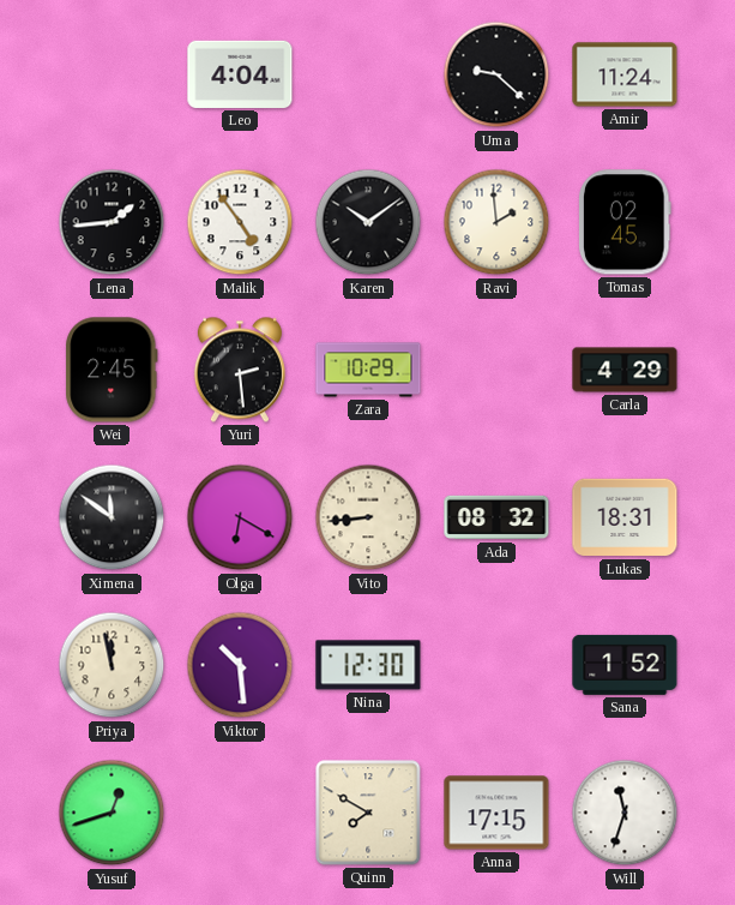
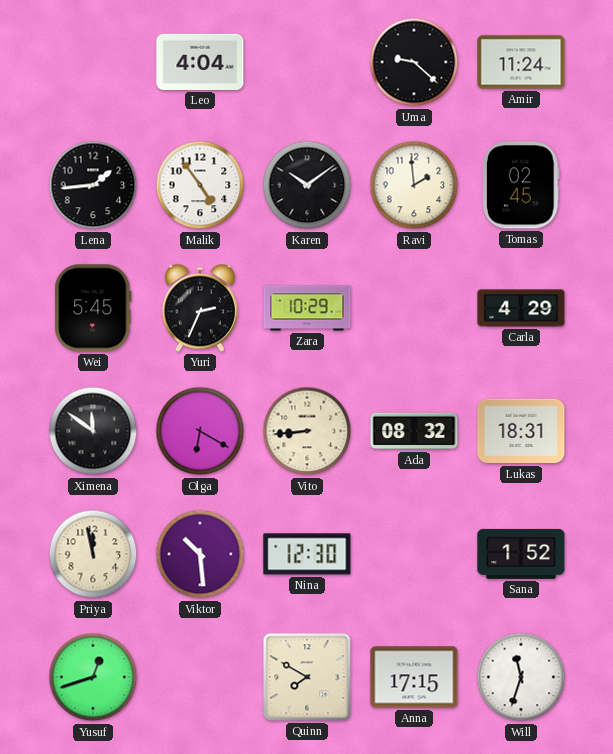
Wei: 2:45 -> 5:45 (93, 308)
Yuri: 2:29 -> 2:34 (200, 308)
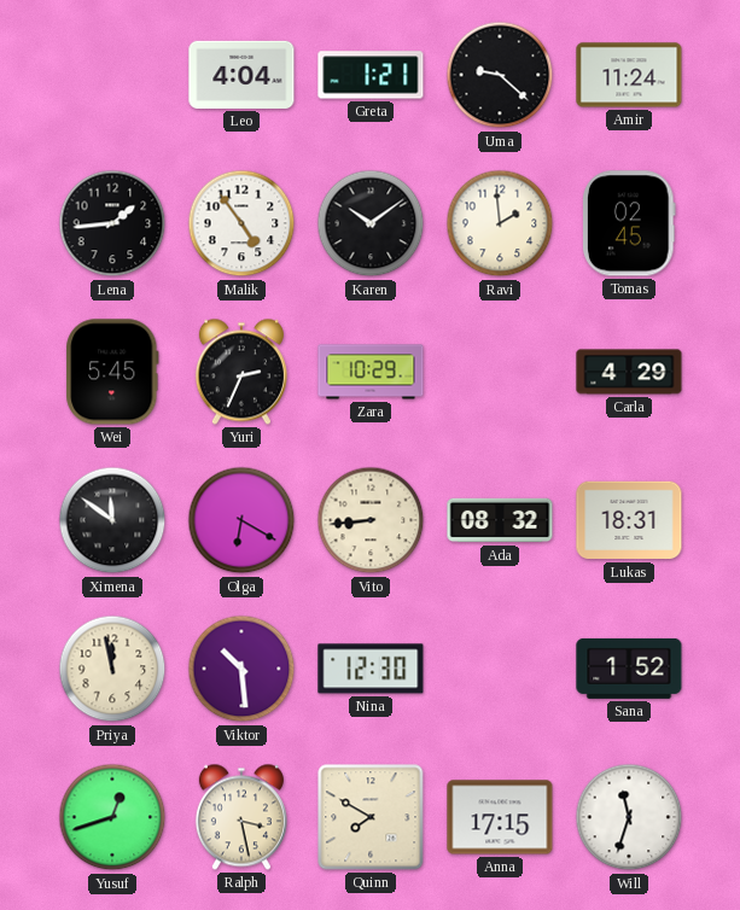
Greta: none -> 1:21 (371, 75)
Ralph: none -> 3:28 (241, 817)
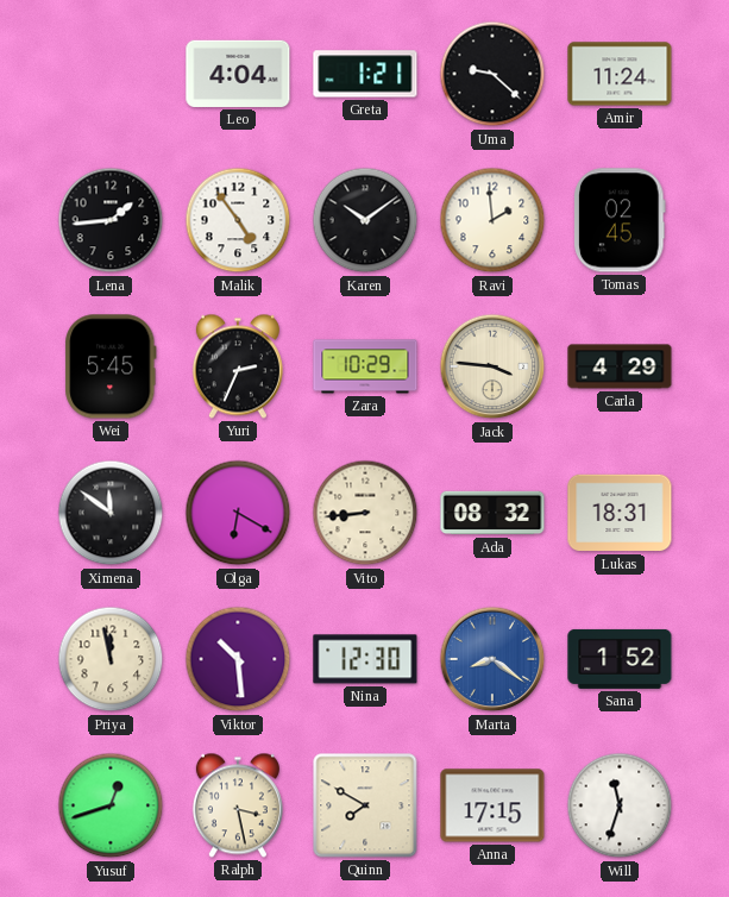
Jack: none -> 3:46 (492, 366)
Marta: none -> 8:21 (492, 659)
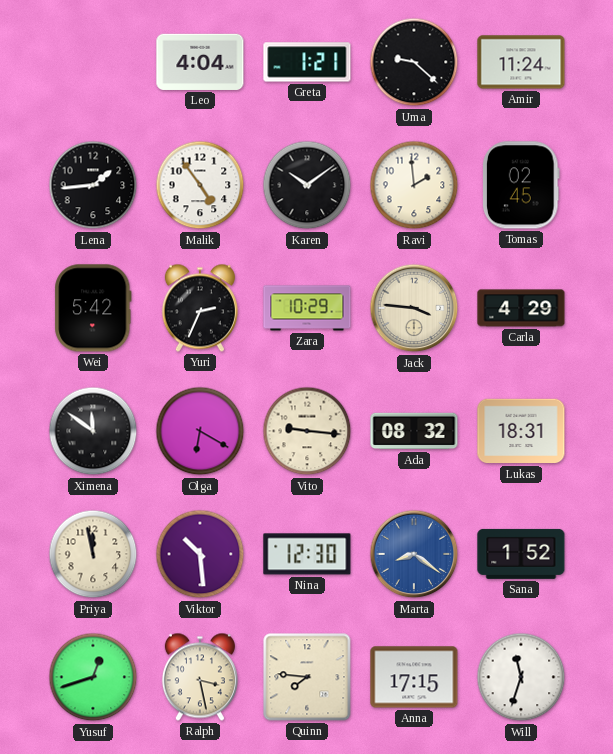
Wei: 5:45 -> 5:42 (93, 308)
Vito: 8:44 -> 9:16 (307, 431)
Quinn: 7:50 -> 7:46 (307, 677)
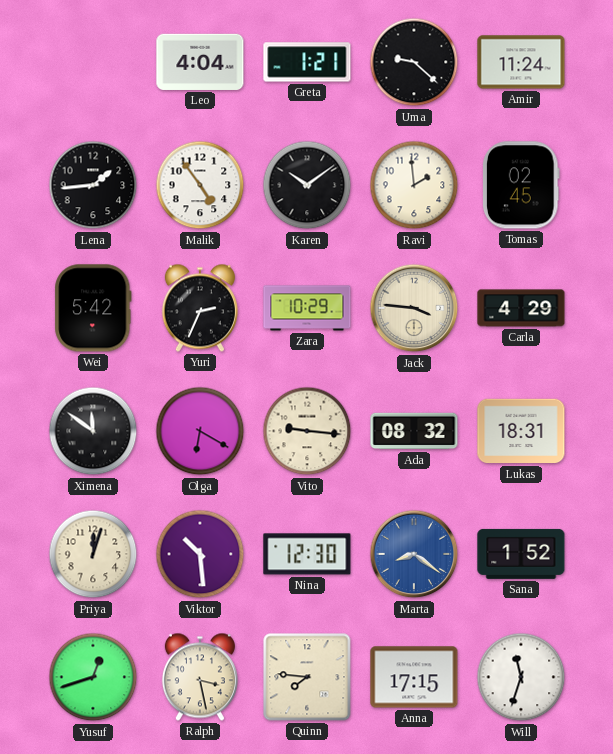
Priya: 11:58 -> 12:03 (93, 554)
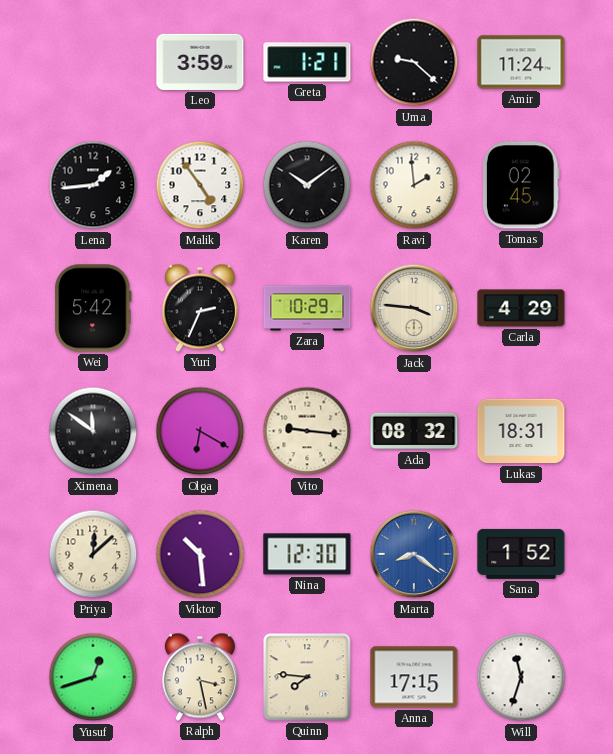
Leo: 4:04 -> 3:59 (200, 62)
Priya: 12:03 -> 12:08 (93, 554)
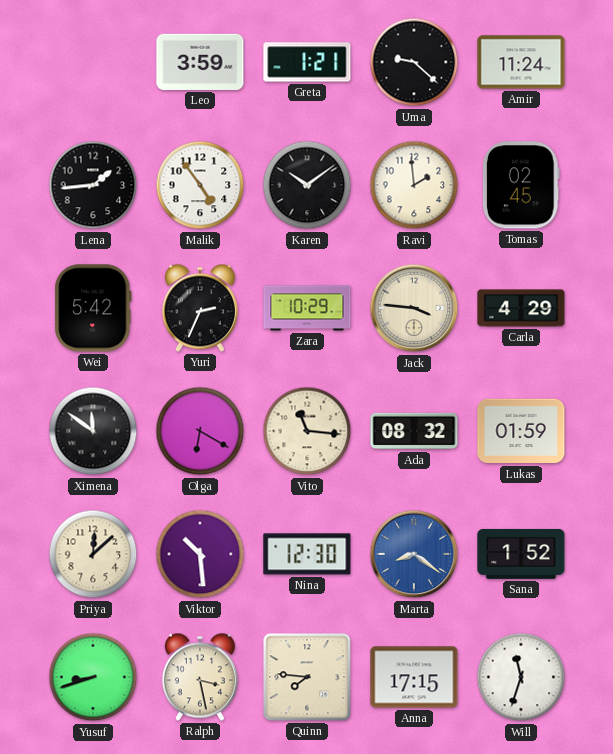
Vito: 9:16 -> 11:16 (307, 431)
Lukas: 18:31 -> 01:59 (521, 431)
Yusuf: 12:42 -> 8:42 (93, 677)
